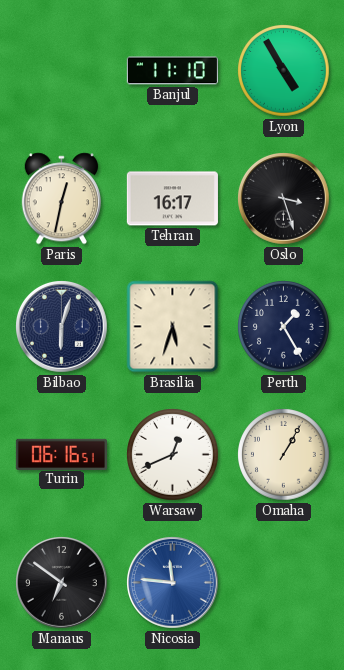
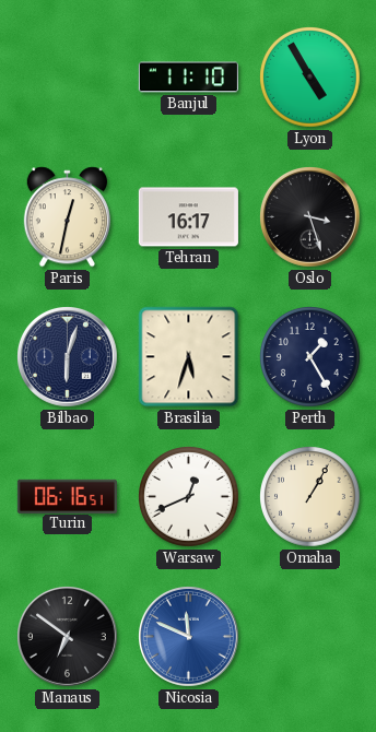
Nicosia: 11:46 -> 11:49 (189, 637)
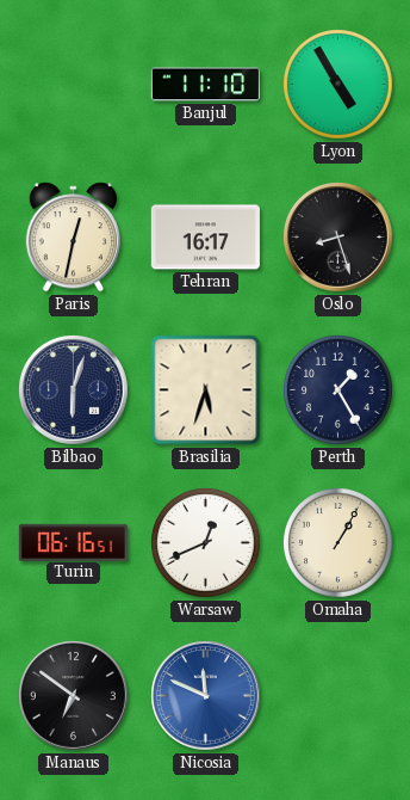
Oslo: 3:27 -> 8:27 (338, 238)
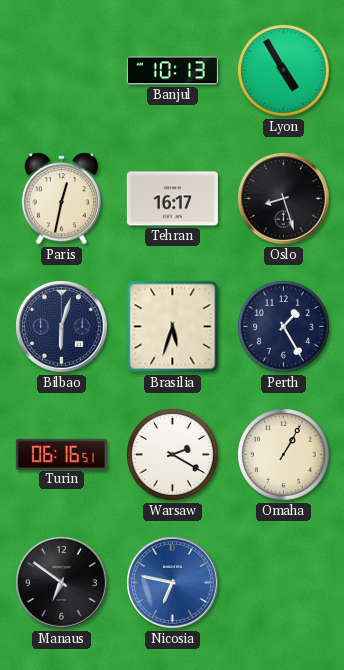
Banjul: 11:10 -> 10:13 (172, 71)
Warsaw: 12:41 -> 2:20 (173, 455)
Nicosia: 11:49 -> 6:47 (173, 583)
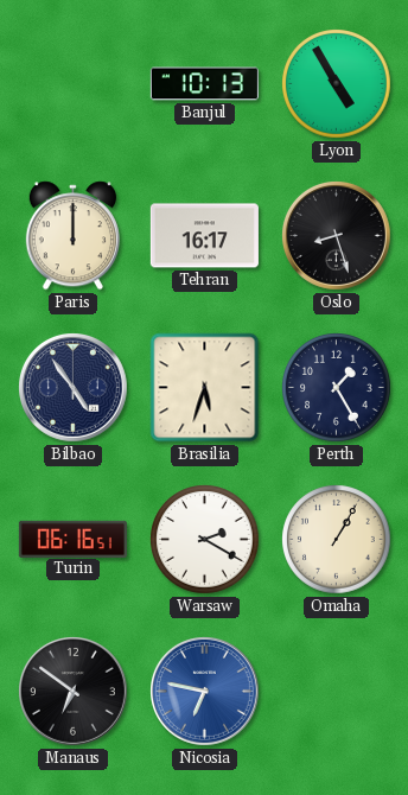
Paris: 12:32 -> 12:00 (72, 236)
Bilbao: 6:03 -> 4:54 (74, 388)
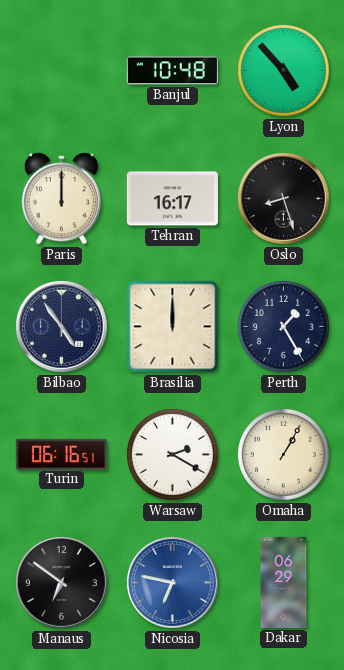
Banjul: 10:13 -> 10:48 (172, 71)
Lyon: 4:55 -> 4:53 (284, 71)
Brasilia: 5:33 -> 12:00 (173, 327)
Dakar: none -> 06:29 (284, 582)
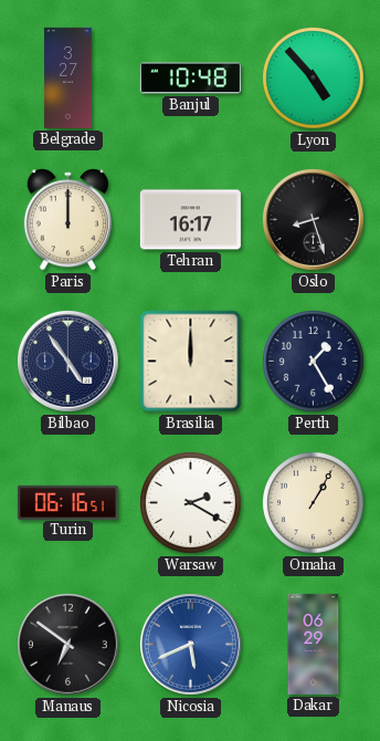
Belgrade: none -> 3:27 (67, 77)
Nicosia: 6:47 -> 5:41 (191, 645)
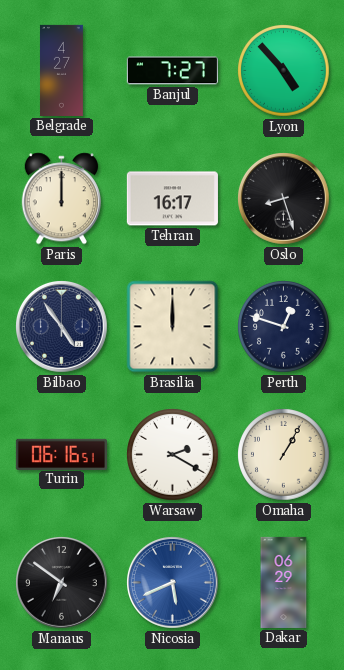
Belgrade: 3:27 -> 4:27 (61, 70)
Banjul: 10:48 -> 7:27 (172, 71)
Perth: 1:25 -> 12:48 (284, 327)
